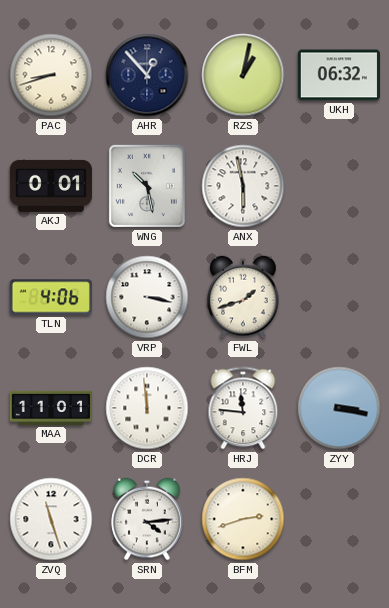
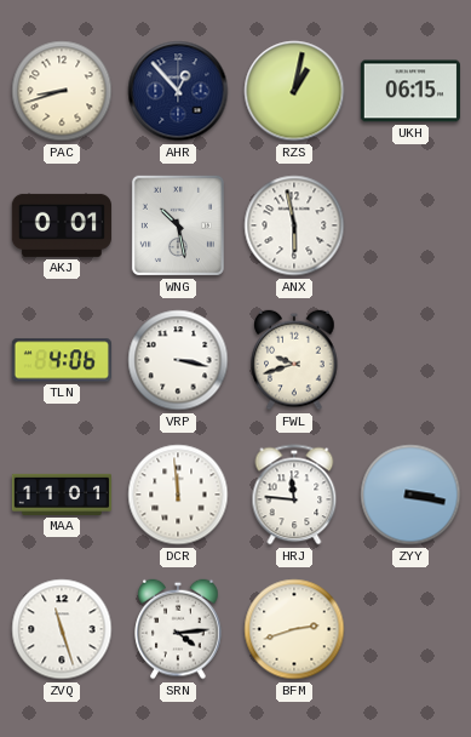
UKH: 06:32 -> 06:15 (410, 91)
FWL: 1:42 -> 9:42 (294, 360)
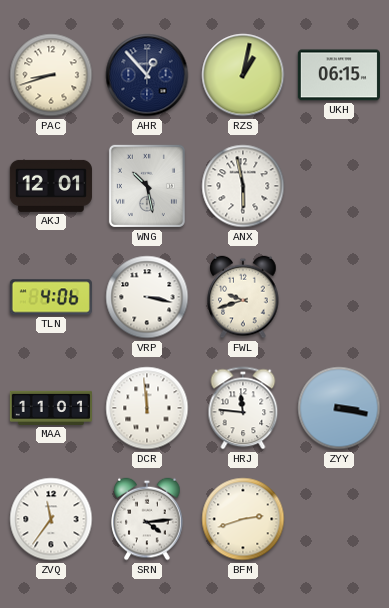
AKJ: 0:01 -> 12:01 (51, 186)
ZVQ: 11:27 -> 11:36 (51, 519)
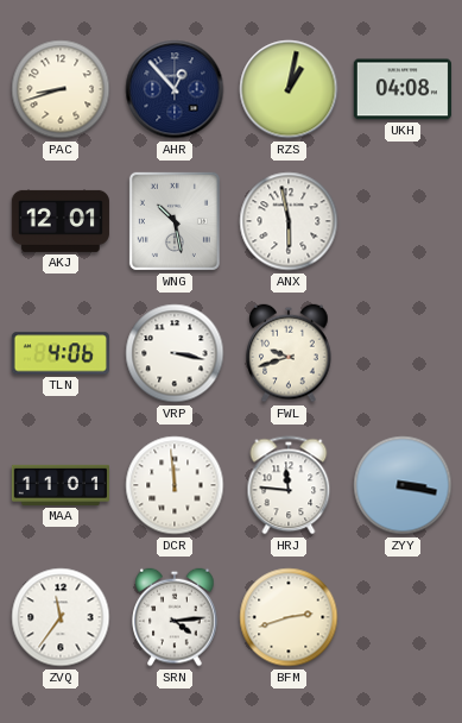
UKH: 06:15 -> 04:08 (403, 89)
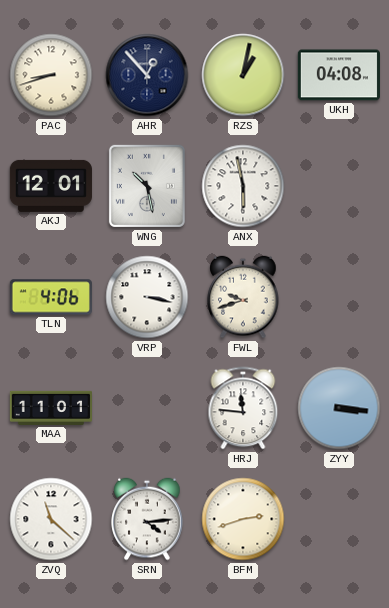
DCR: 11:59 -> none (175, 485)
ZYY: 3:17 -> 3:16 (339, 408)
ZVQ: 11:36 -> 11:22 (51, 519)
